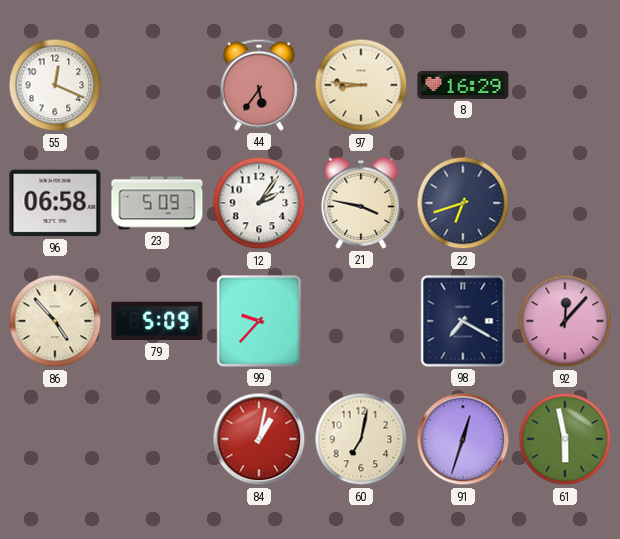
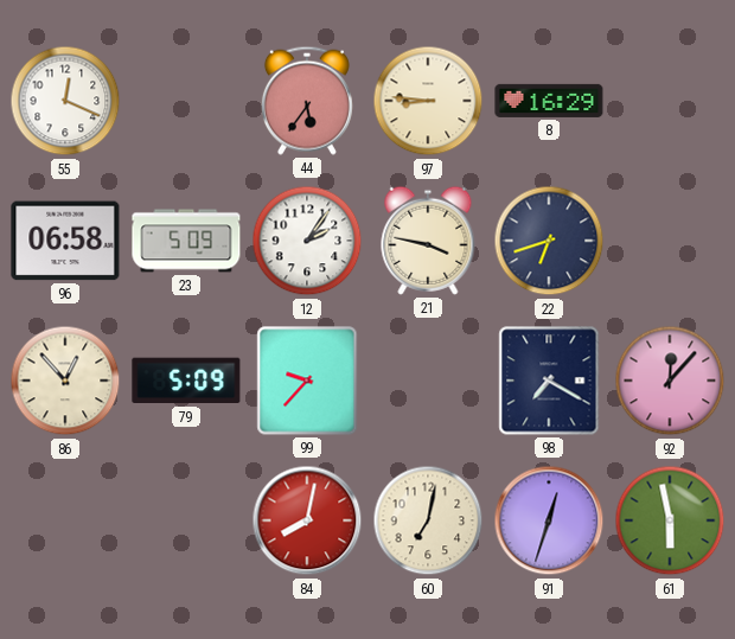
86: 4:53 -> 12:53 (65, 381)
84: 1:02 -> 8:02 (307, 520)
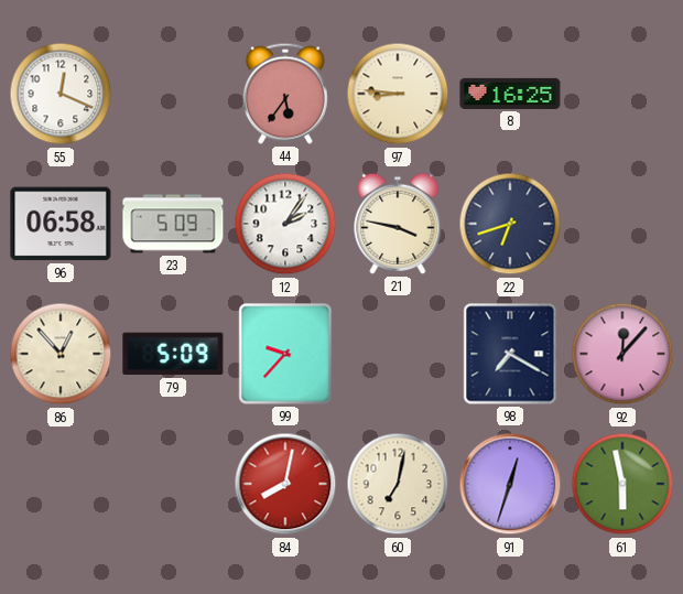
8: 16:29 -> 16:25 (510, 94)
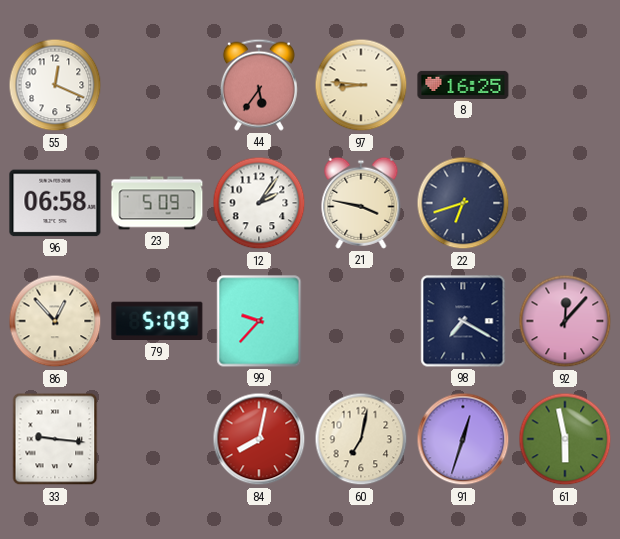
33: none -> 9:16 (55, 439)
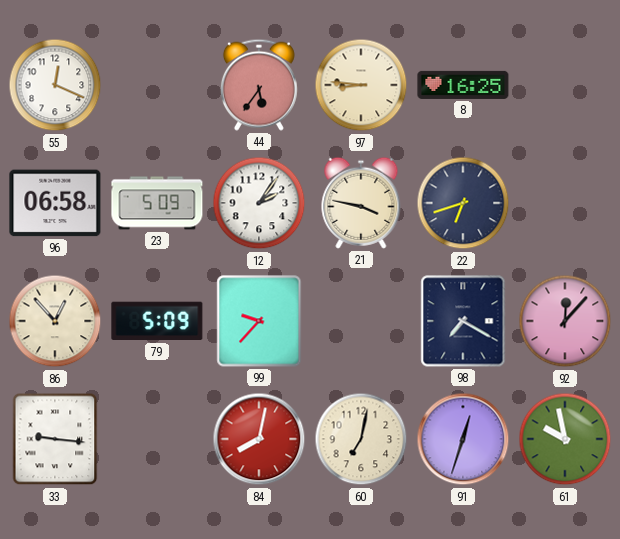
61: 5:58 -> 9:58 (565, 439)
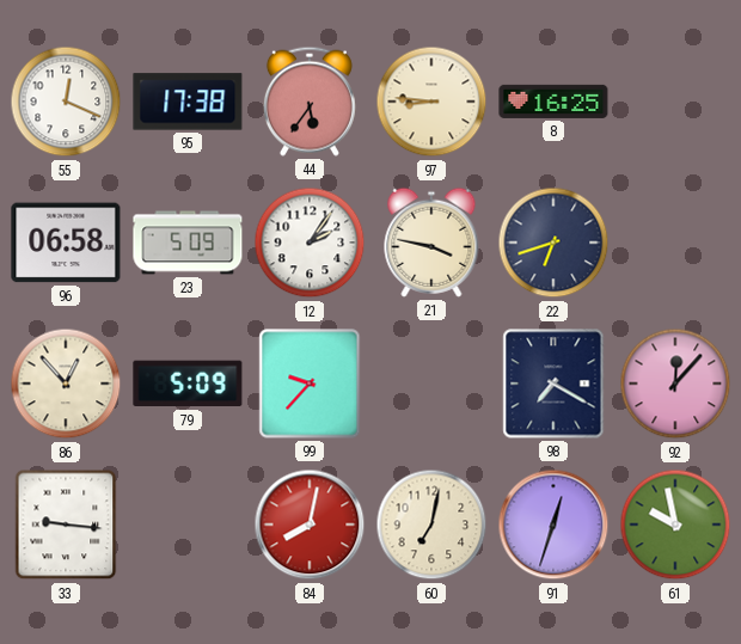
95: none -> 17:38 (188, 102)
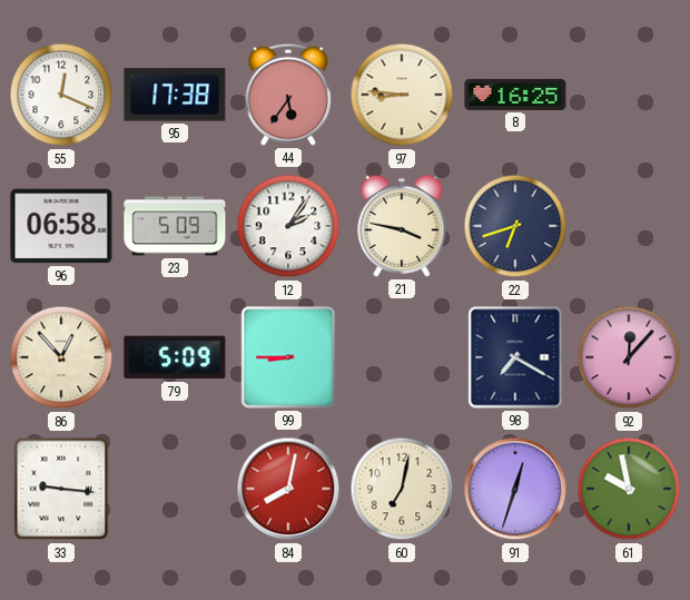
99: 9:37 -> 8:45 (288, 357)
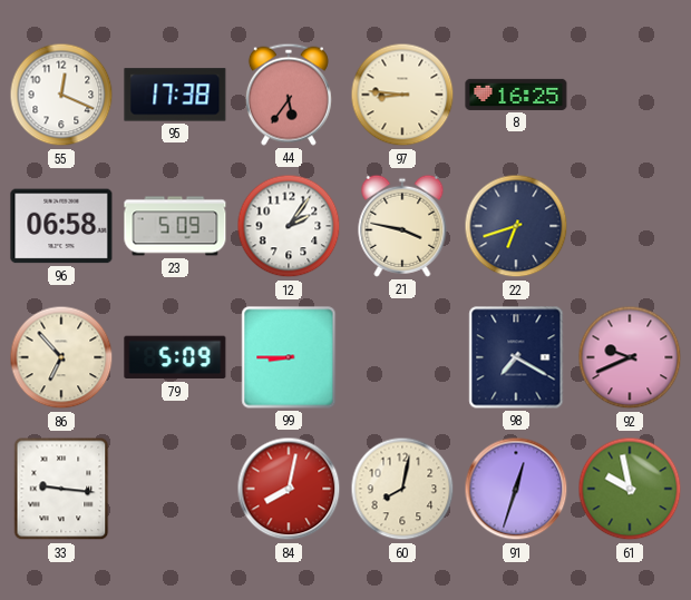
86: 12:53 -> 6:53 (61, 357)
92: 12:07 -> 9:41 (630, 357)
60: 7:02 -> 8:02 (402, 489)
